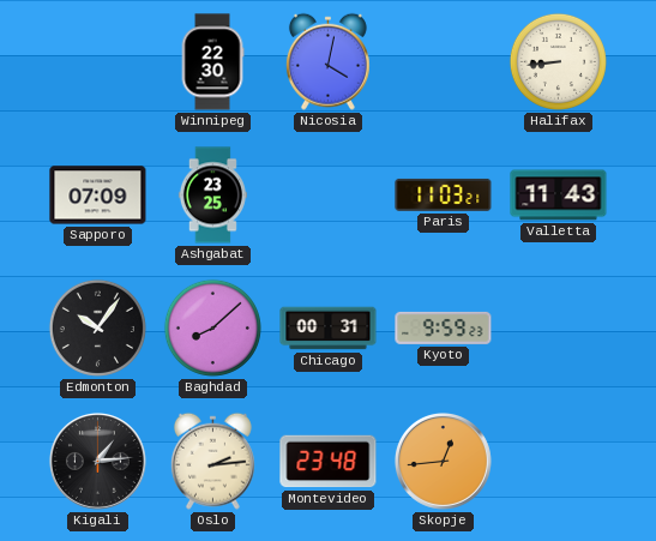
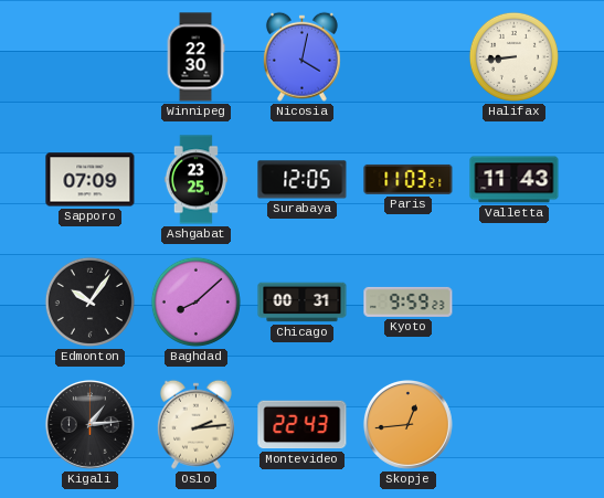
Surabaya: none -> 12:05 (303, 180)
Montevideo: 23:48 -> 22:43 (303, 425)
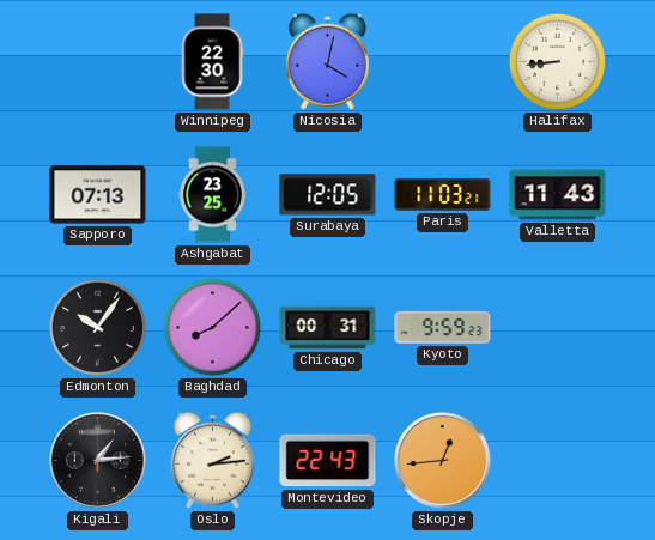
Sapporo: 07:09 -> 07:13 (98, 195)
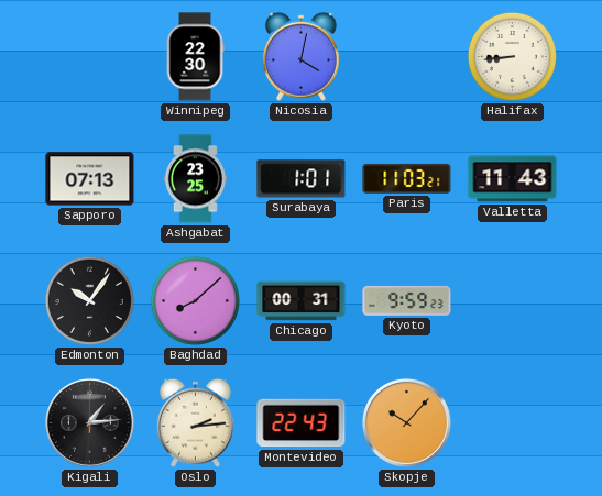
Surabaya: 12:05 -> 1:01 (302, 179)
Skopje: 12:44 -> 10:07 (406, 422)
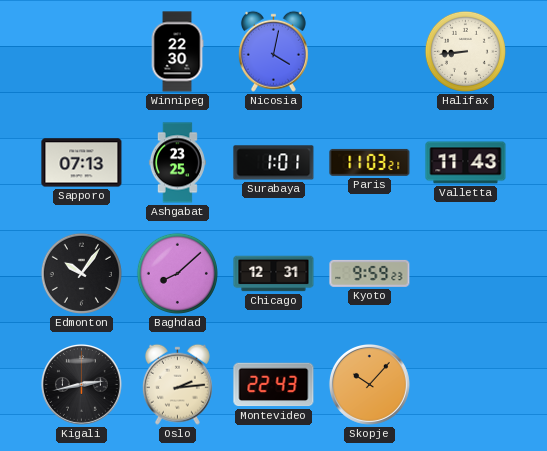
Chicago: 00:31 -> 12:31 (274, 274)
Kigali: 1:14 -> 2:43 (81, 384)
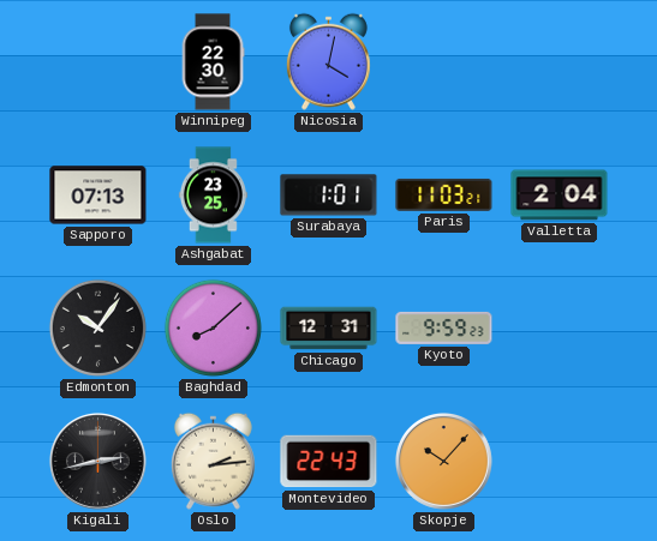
Halifax: 8:44 -> none (465, 51)
Valletta: 11:43 -> 2:04 (560, 196)
